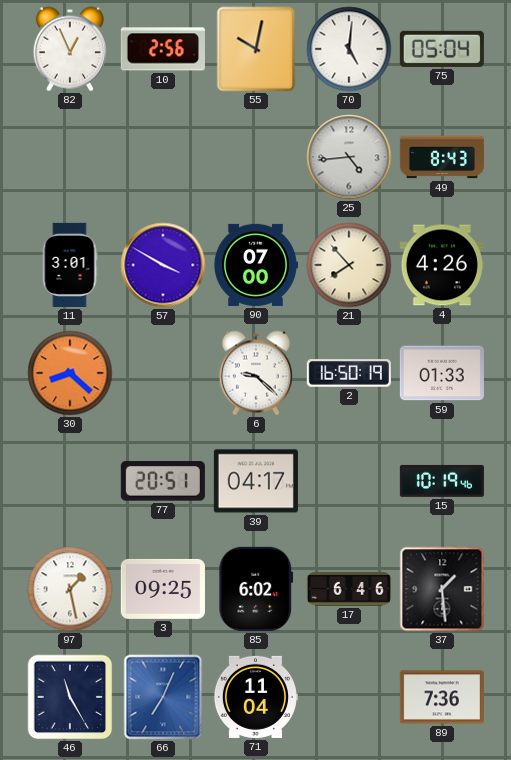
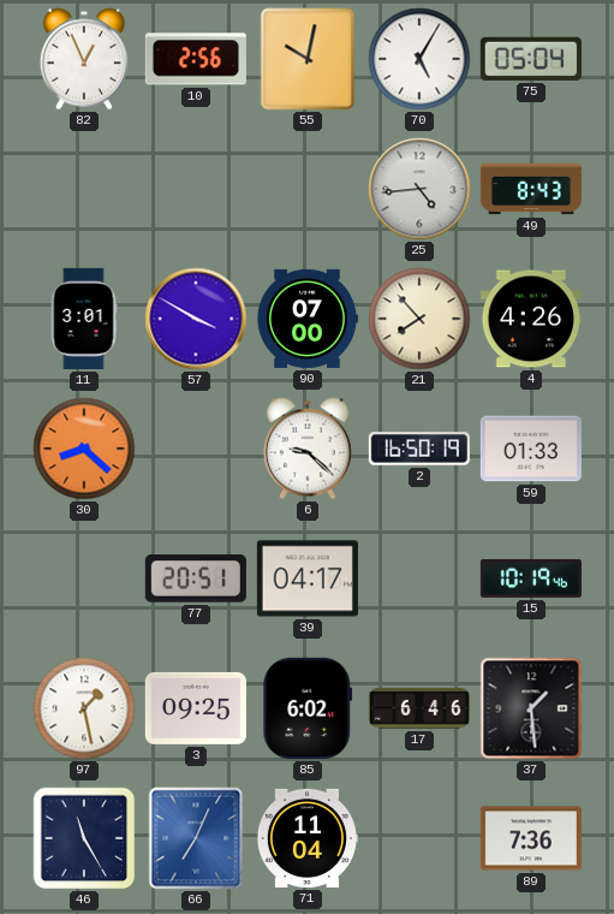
70: 5:01 -> 5:05 (419, 59)
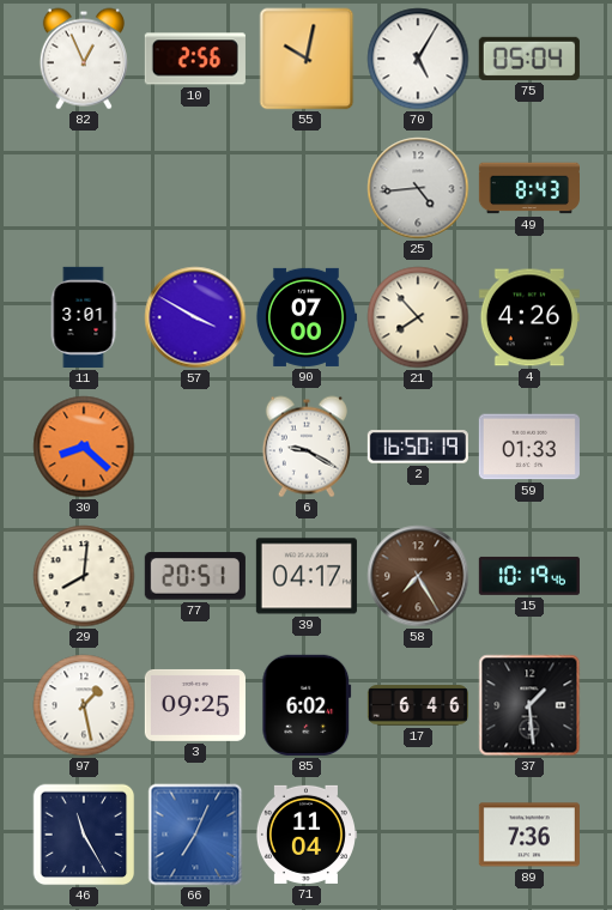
6: 9:22 -> 9:20 (307, 447)
29: none -> 8:01 (84, 576)
58: none -> 7:25 (418, 576)
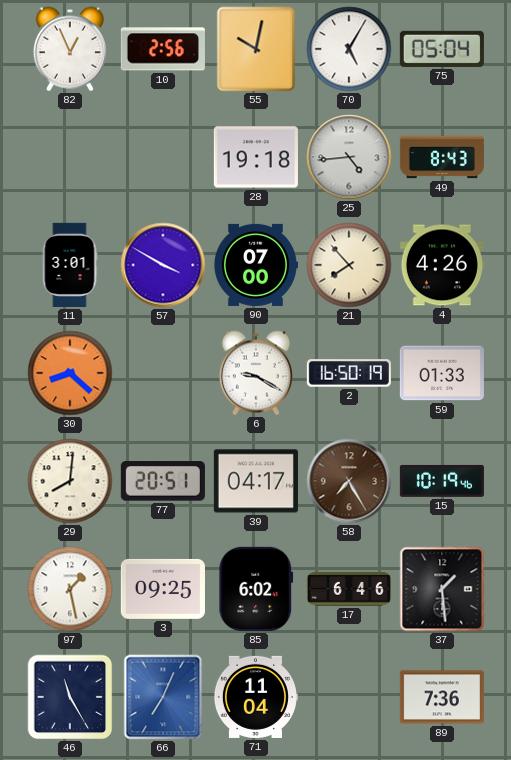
28: none -> 19:18 (256, 157)
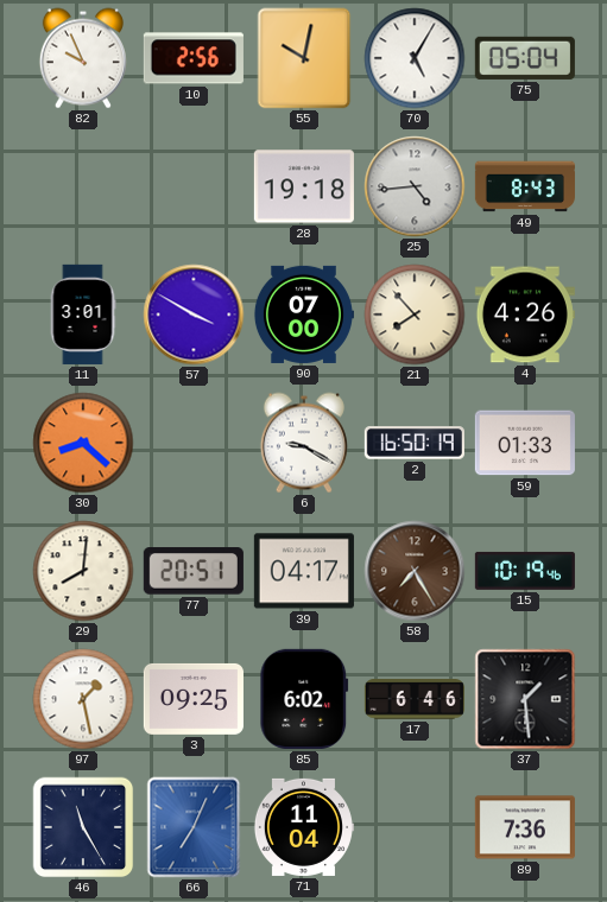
82: 12:56 -> 9:56 (83, 58)
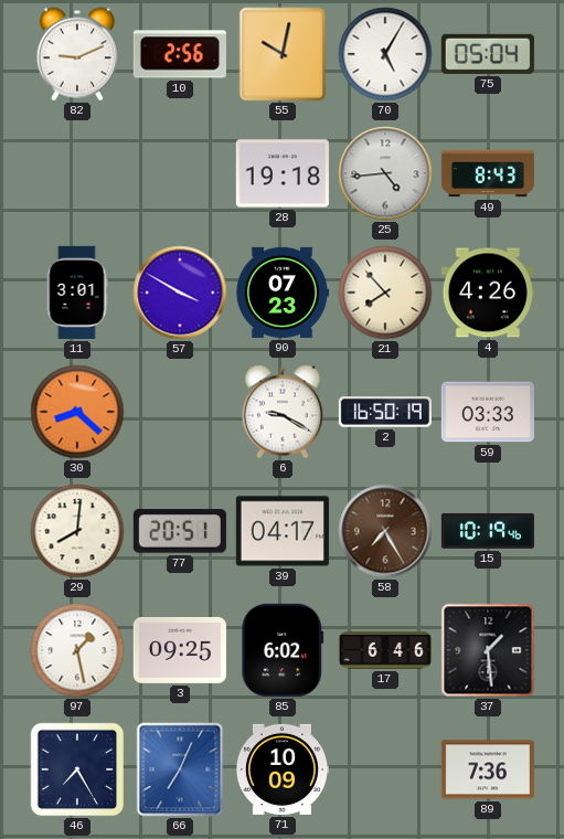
82: 9:56 -> 9:11 (77, 54)
90: 07:00 -> 07:23 (281, 293)
59: 01:33 -> 03:33 (488, 412)
46: 11:25 -> 7:25 (77, 769)
71: 11:04 -> 10:09 (281, 769)
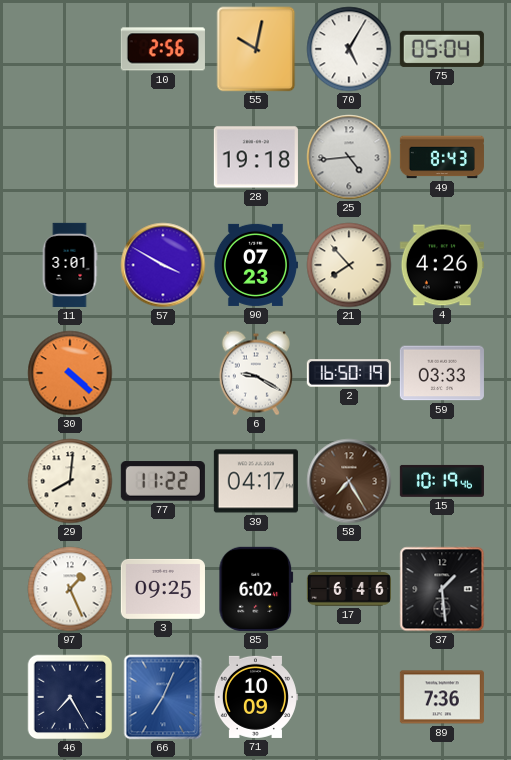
82: 9:11 -> none (77, 54)
30: 8:22 -> 4:22 (70, 373)
77: 20:51 -> 11:22 (163, 481)
97: 1:28 -> 1:26 (70, 589)
